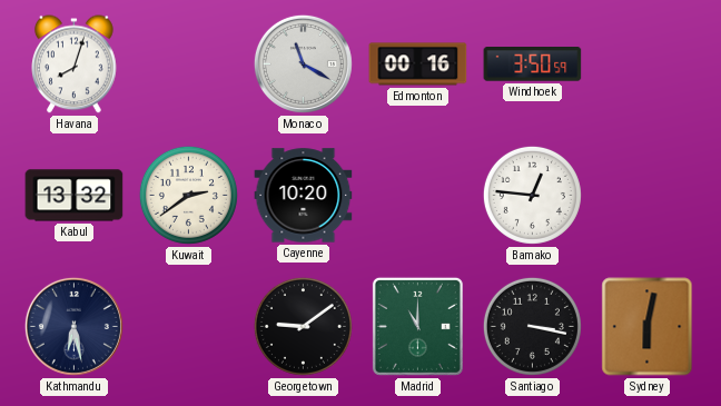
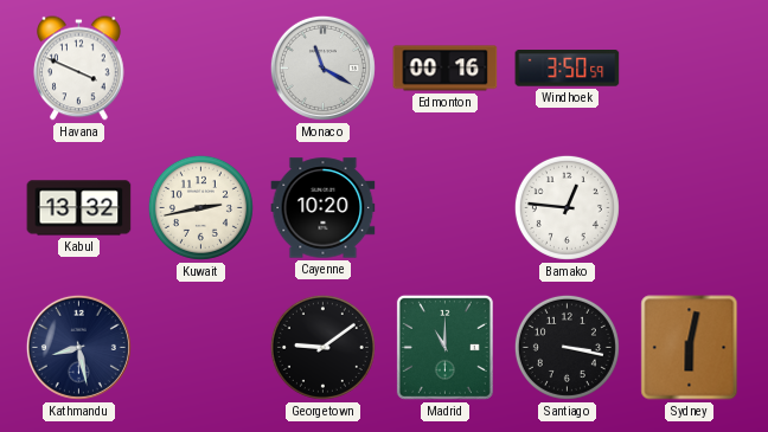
Havana: 8:03 -> 3:49 (79, 69)
Kuwait: 2:39 -> 2:43 (200, 207)
Kathmandu: 6:28 -> 8:28 (78, 347)
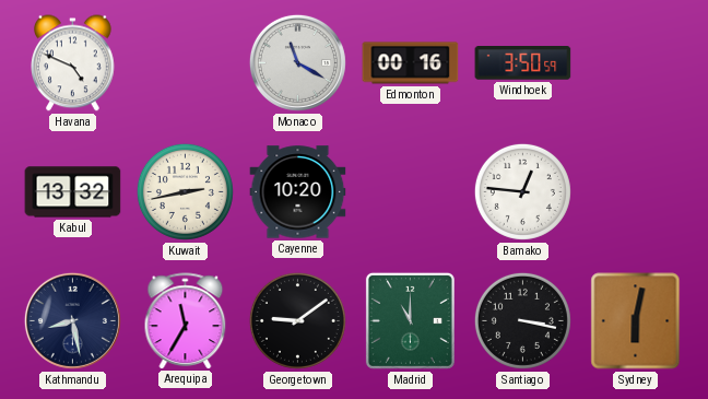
Havana: 3:49 -> 4:49 (73, 63)
Arequipa: none -> 11:35 (186, 320)
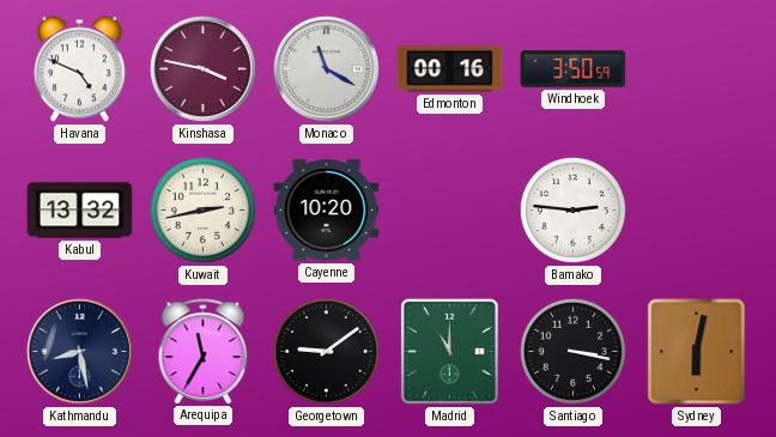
Kinshasa: none -> 3:47 (202, 68)
Bamako: 12:46 -> 2:46 (572, 210)
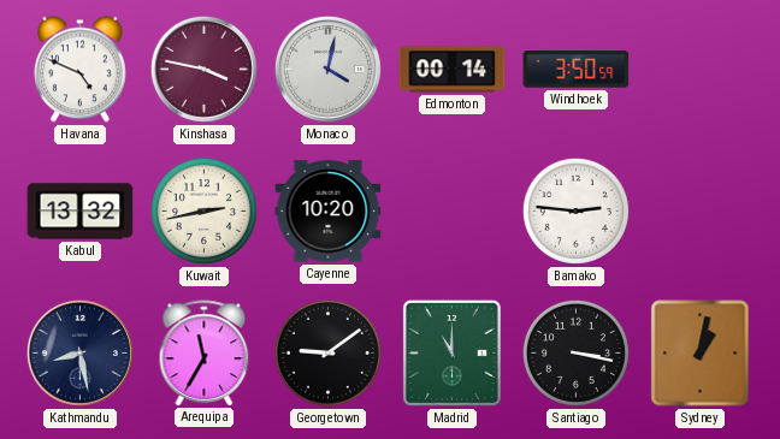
Monaco: 11:20 -> 4:02 (327, 69)
Edmonton: 00:16 -> 00:14 (453, 70)
Sydney: 6:02 -> 1:02 (701, 354)
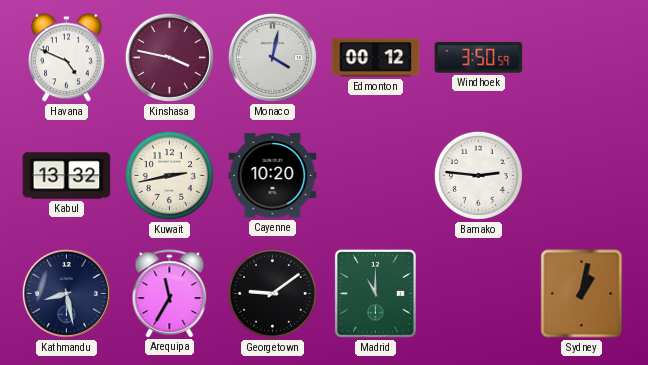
Edmonton: 00:14 -> 00:12 (376, 58)
Santiago: 3:17 -> none (575, 352)
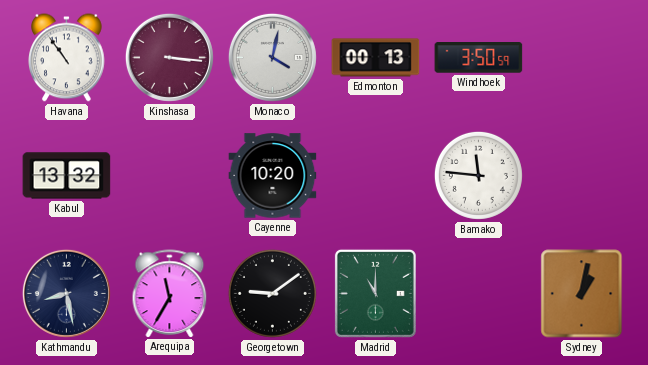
Havana: 4:49 -> 10:54 (67, 58)
Kinshasa: 3:47 -> 3:16 (169, 57)
Edmonton: 00:12 -> 00:13 (376, 58)
Kuwait: 2:43 -> none (169, 175)
Bamako: 2:46 -> 11:46 (478, 175)
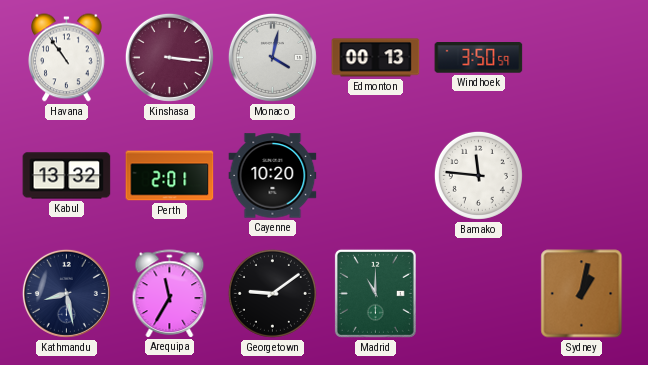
Perth: none -> 2:01 (170, 176)
